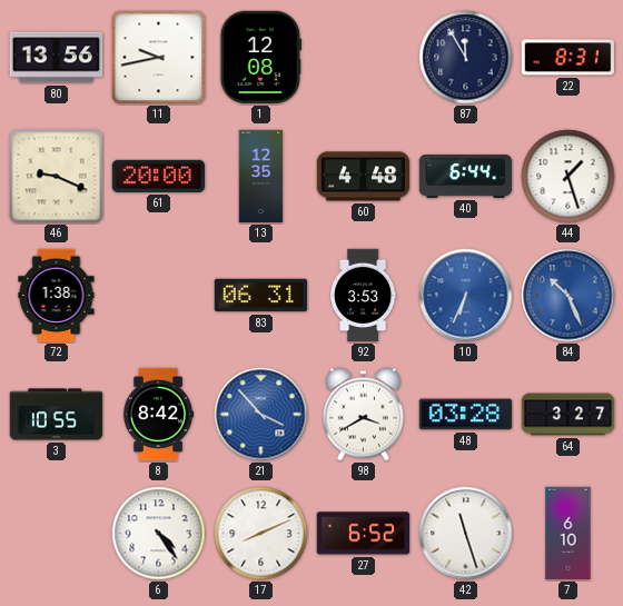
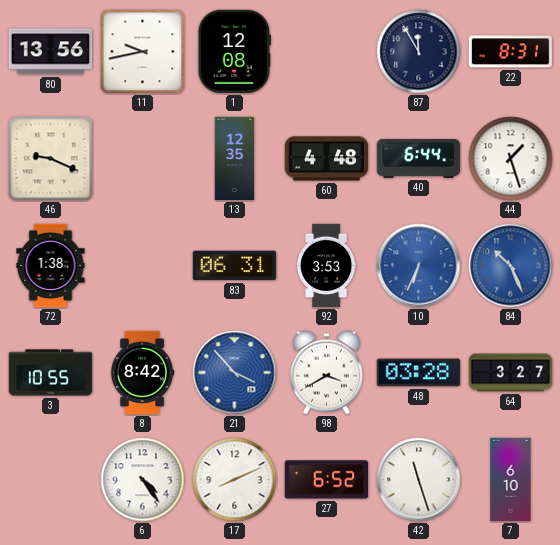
61: 20:00 -> none (158, 176)
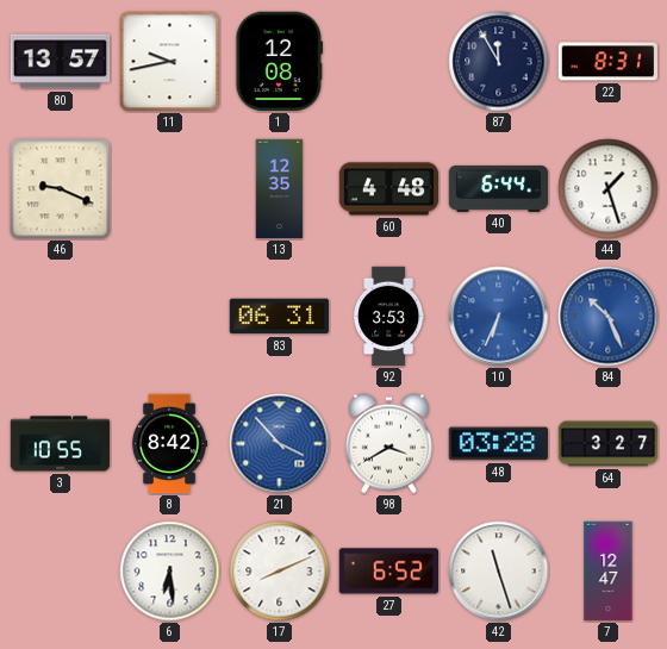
80: 13:56 -> 13:57 (61, 62)
72: 1:38 -> none (51, 266)
6: 4:24 -> 6:29 (170, 572)
7: 6:10 -> 12:47 (609, 572)
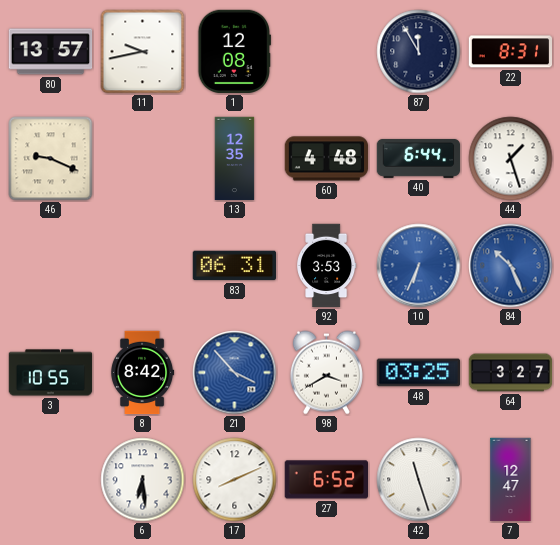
48: 03:28 -> 03:25 (419, 373)
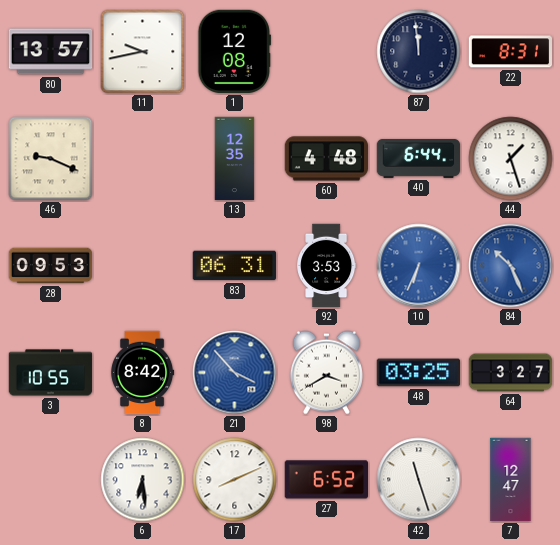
87: 11:55 -> 11:59 (419, 52)
28: none -> 09:53 (51, 266)
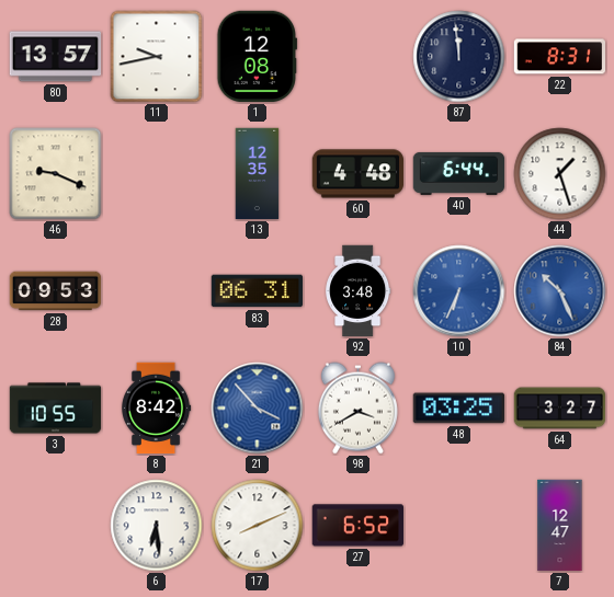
92: 3:53 -> 3:48 (359, 291)
42: 11:27 -> none (419, 480)
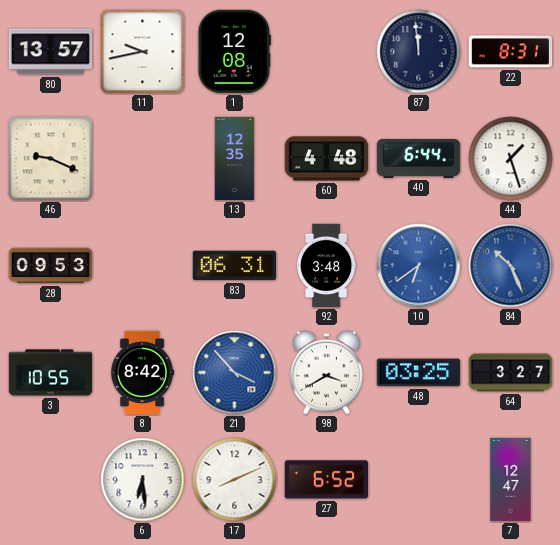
10: 6:34 -> 6:39 (419, 266)
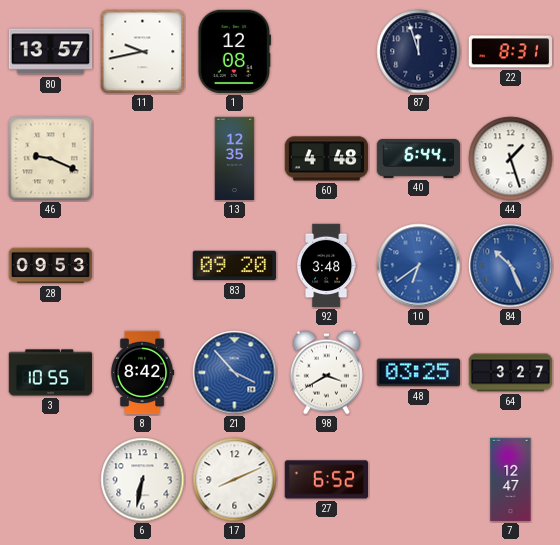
87: 11:59 -> 11:57 (419, 52)
83: 06:31 -> 09:20 (235, 266)
6: 6:29 -> 6:32 (143, 480)
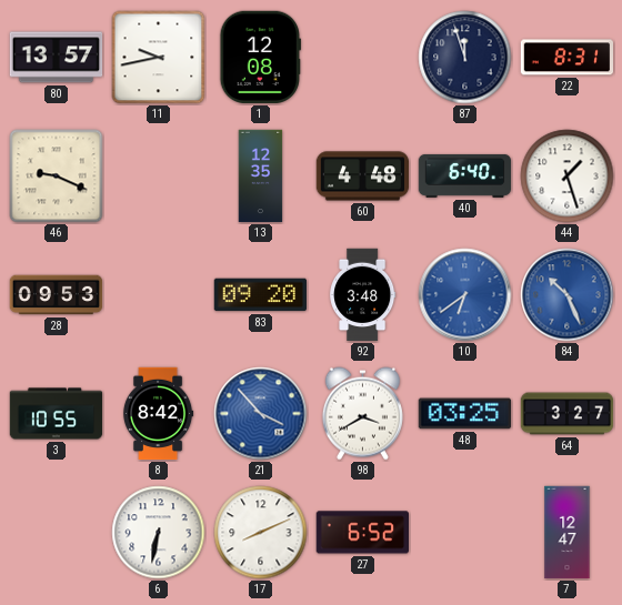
40: 6:44 -> 6:40 (465, 175)
